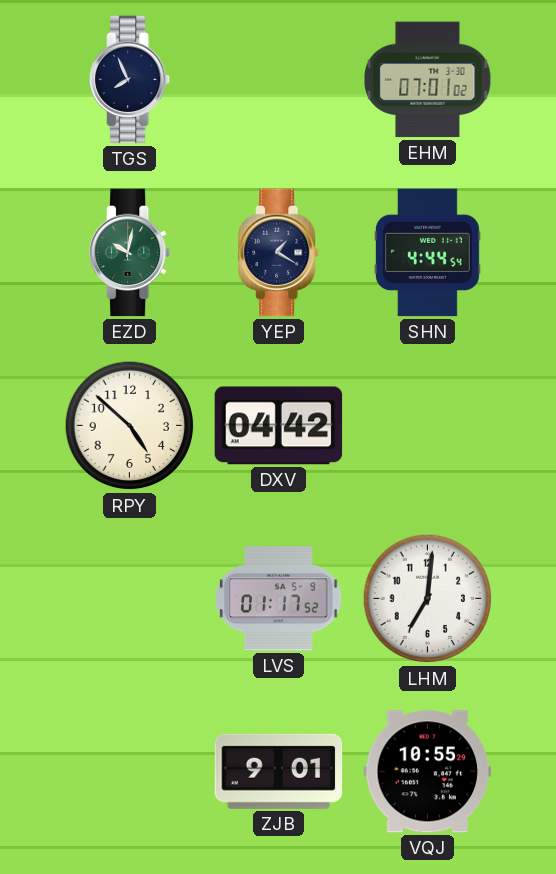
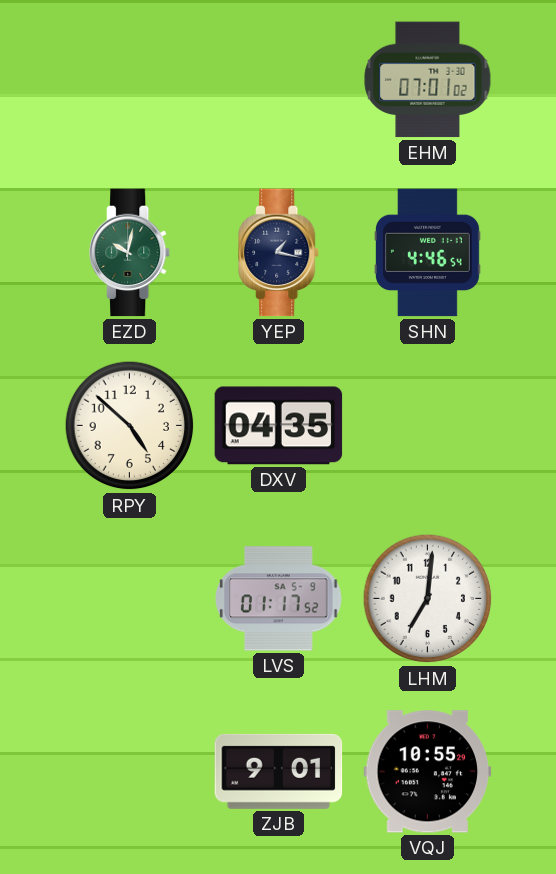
TGS: 7:56 -> none (131, 80)
YEP: 1:20 -> 1:17 (280, 253)
SHN: 4:44 -> 4:46 (427, 253)
DXV: 04:42 -> 04:35 (279, 426)
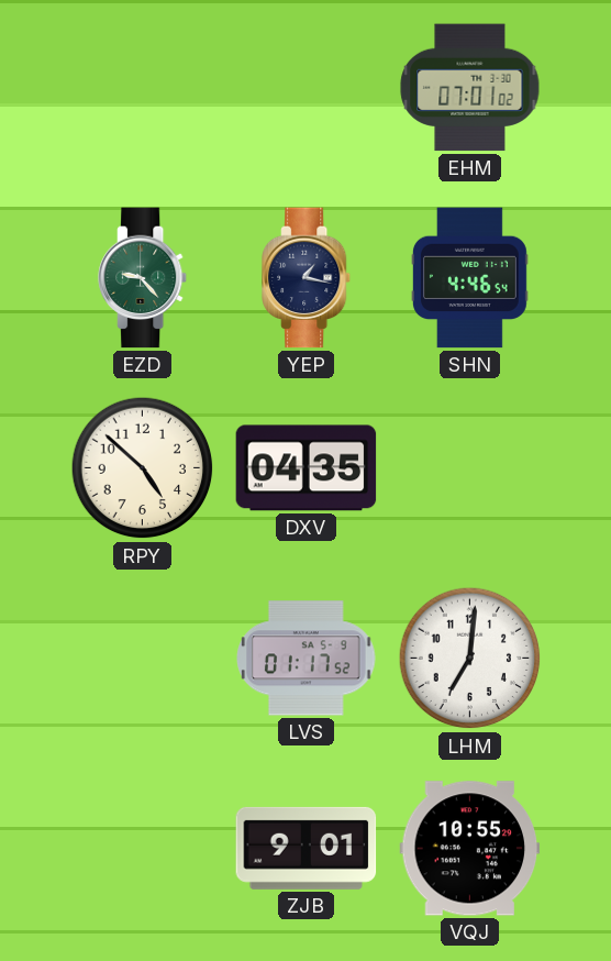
EZD: 10:02 -> 9:23 (144, 278)
